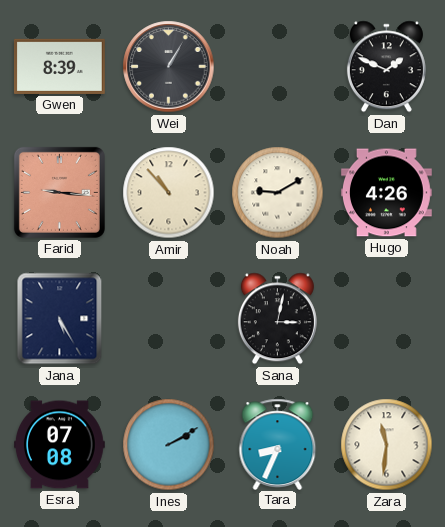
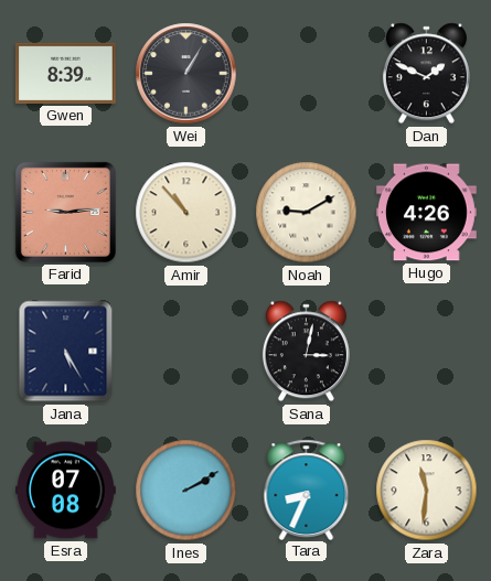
Farid: 9:16 -> 9:14 (65, 212)
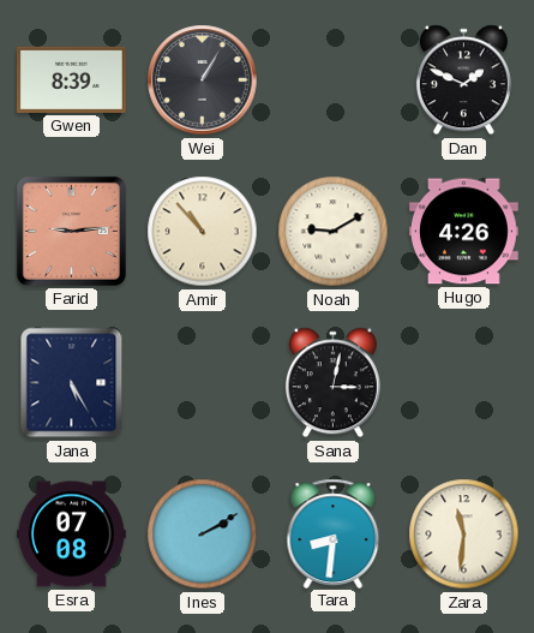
Tara: 8:34 -> 8:31 (334, 533)
